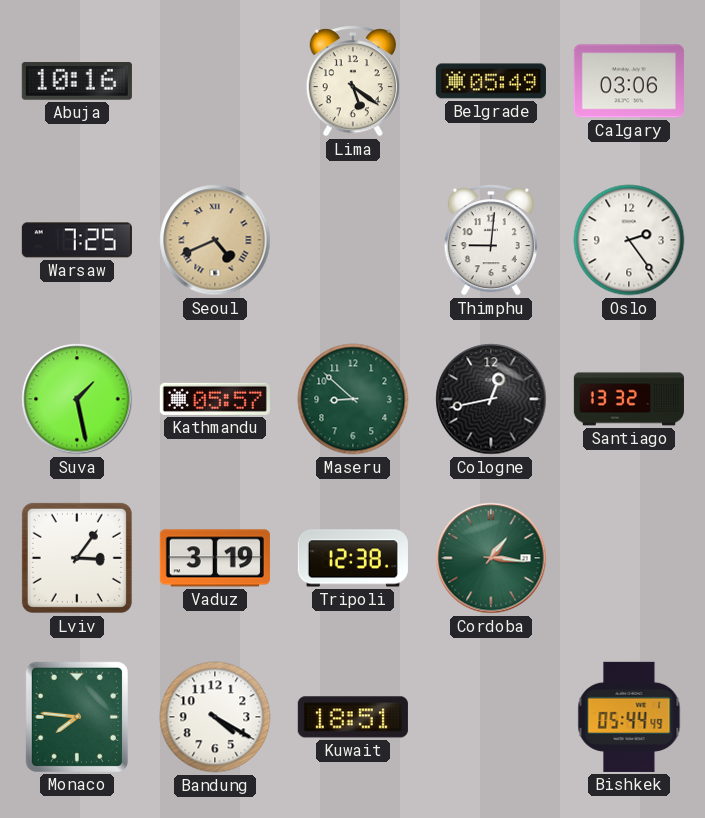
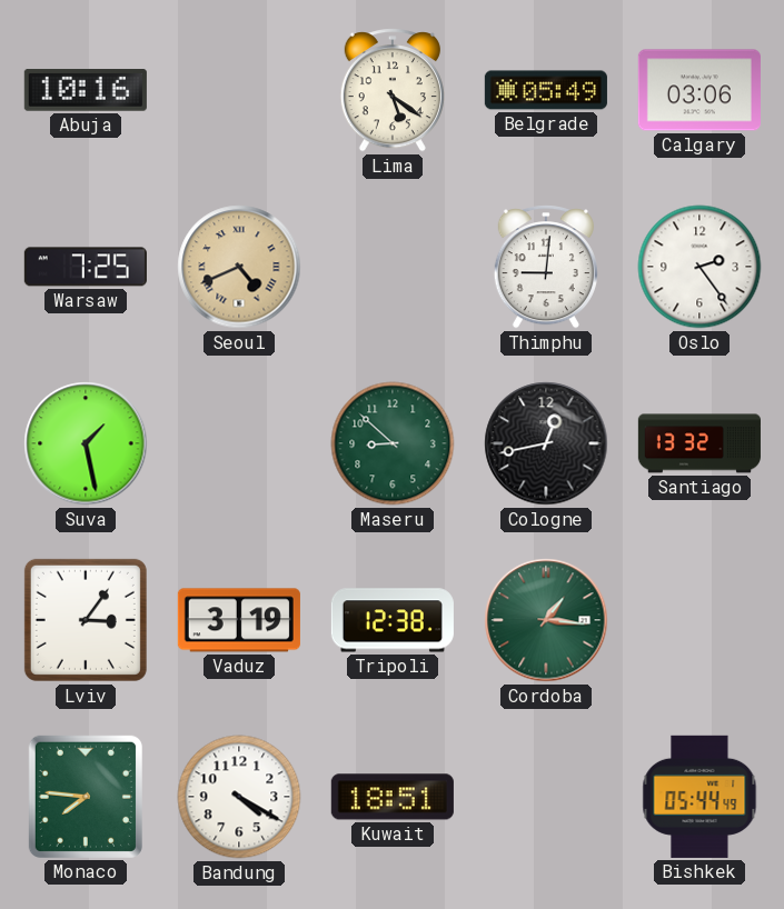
Kathmandu: 05:57 -> none (215, 399)
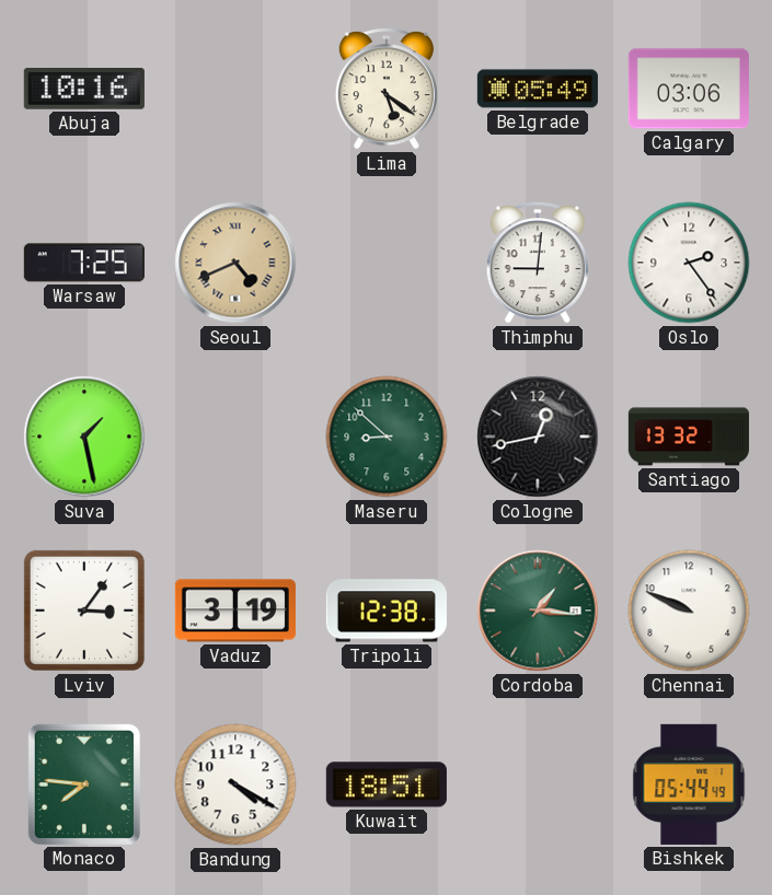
Chennai: none -> 9:49 (689, 611)
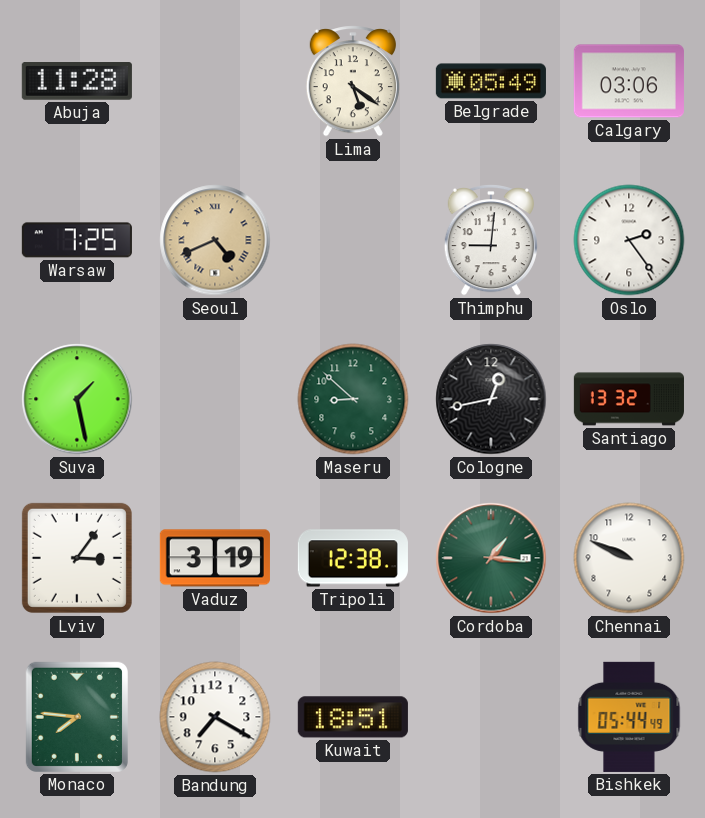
Abuja: 10:16 -> 11:28 (77, 82)
Bandung: 4:20 -> 7:20 (215, 717)
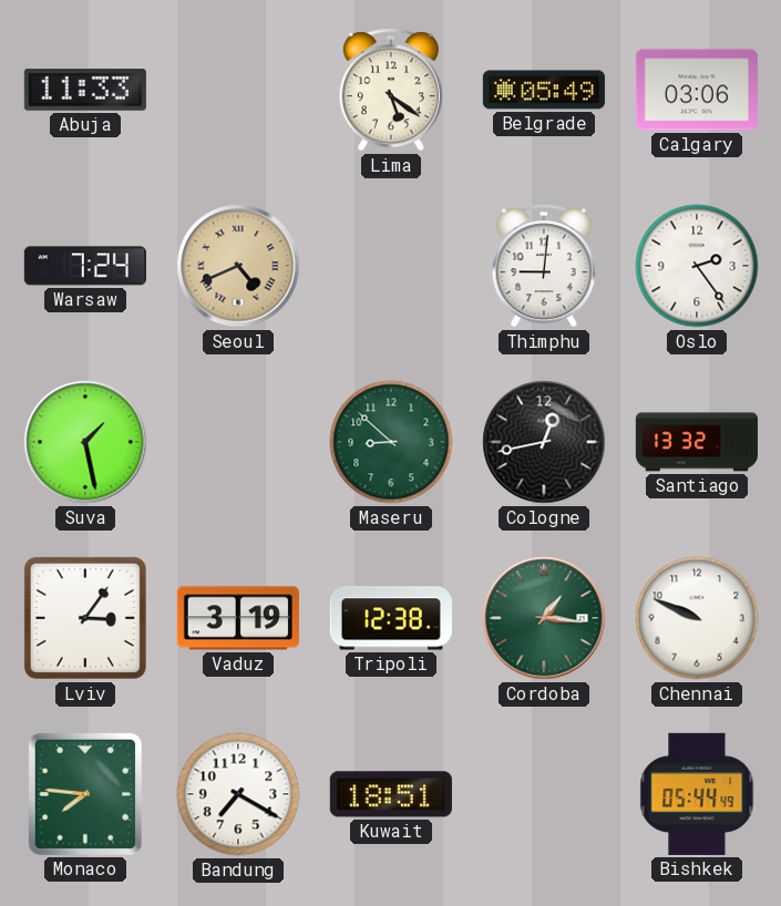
Abuja: 11:28 -> 11:33 (85, 91)
Warsaw: 7:25 -> 7:24 (85, 266)
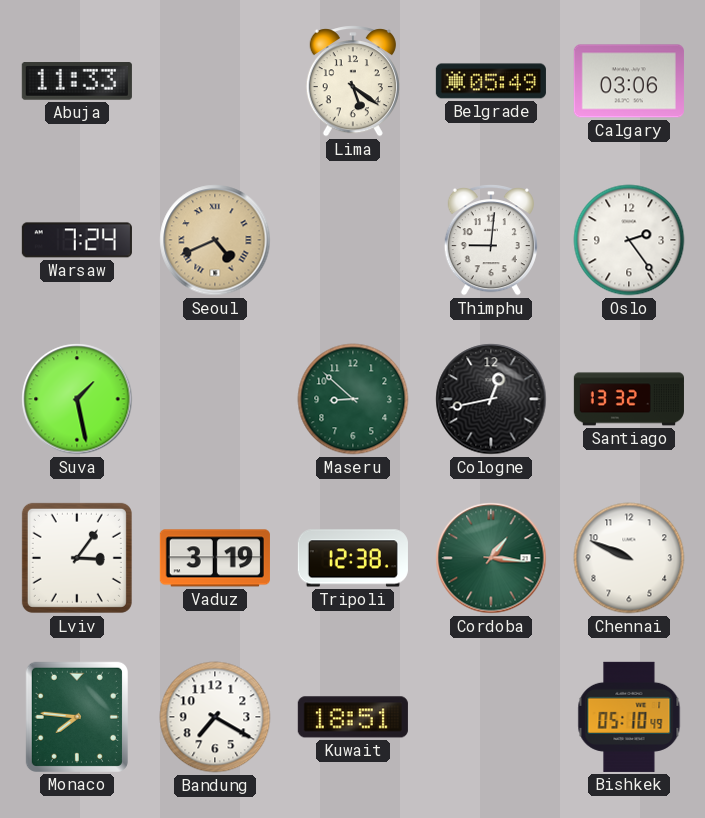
Bishkek: 05:44 -> 05:10 (629, 717)
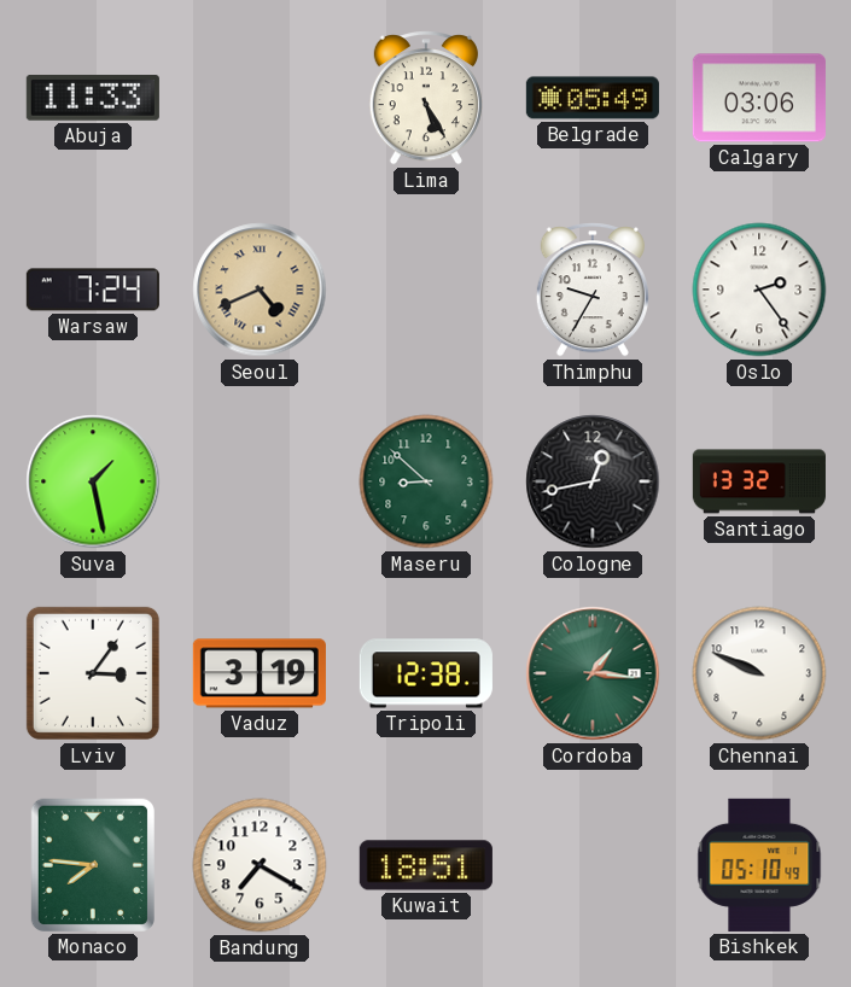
Lima: 5:21 -> 5:25 (426, 98)
Thimphu: 9:01 -> 9:35 (593, 290)
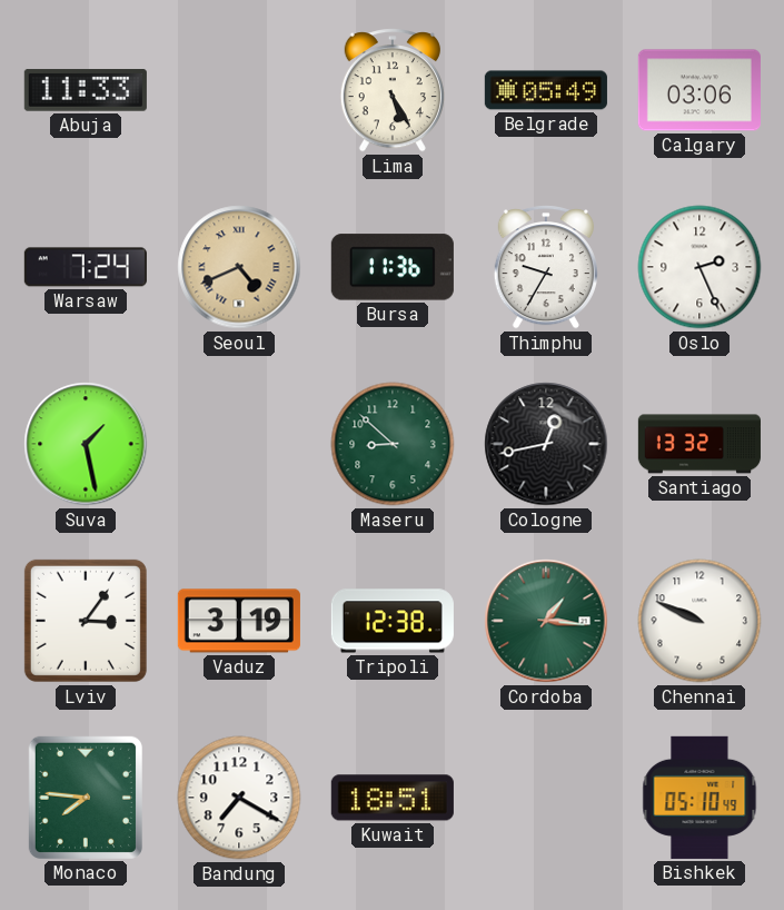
Bursa: none -> 11:36 (393, 267)
Oslo: 2:24 -> 2:26 (699, 267)
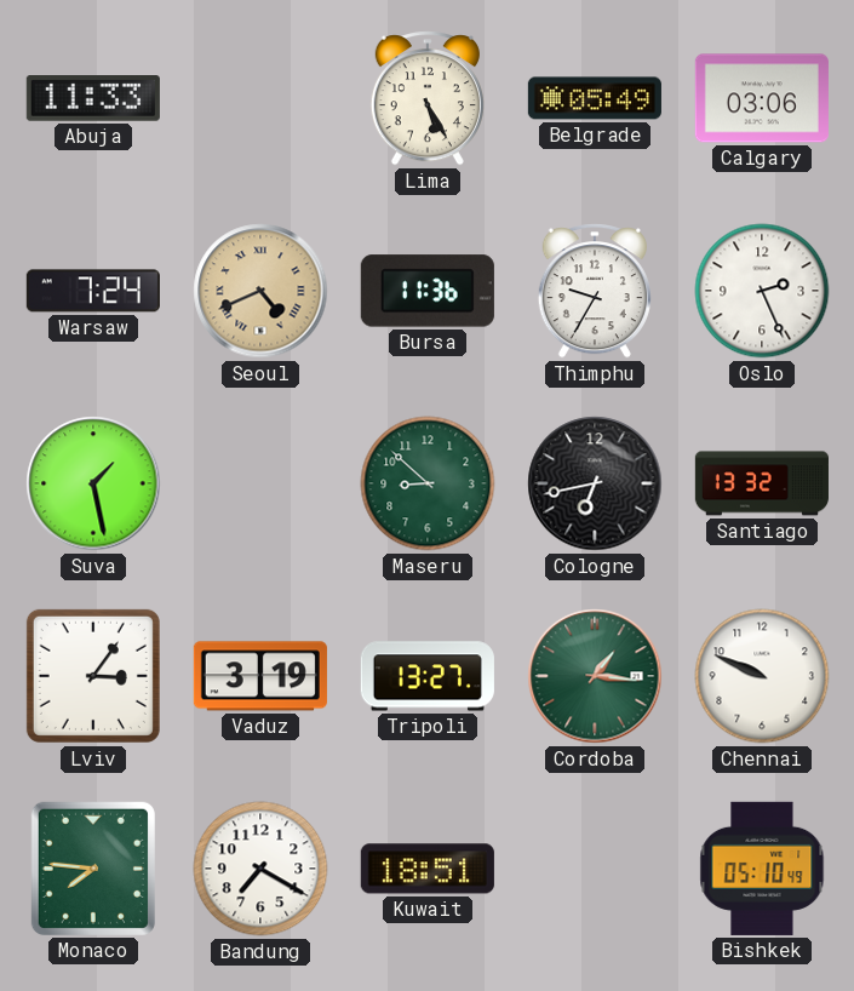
Cologne: 12:43 -> 6:43 (595, 483)
Tripoli: 12:38 -> 13:27 (428, 676)
